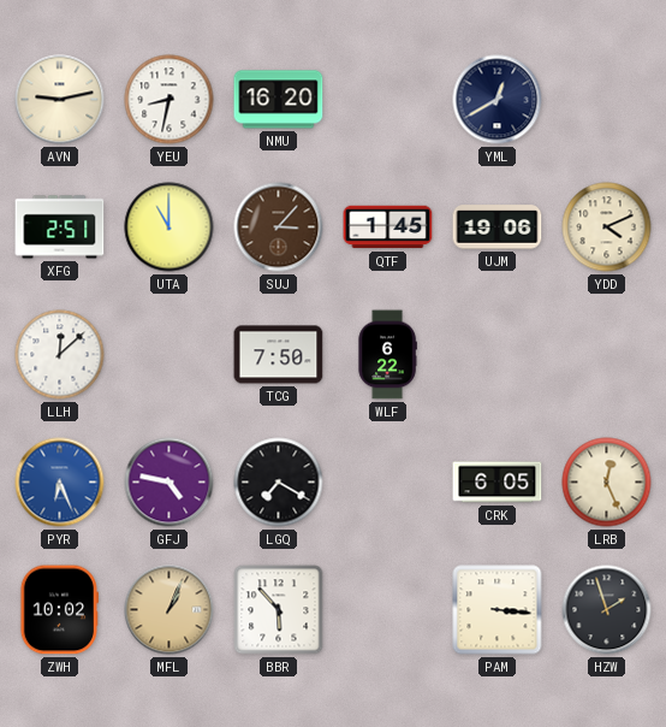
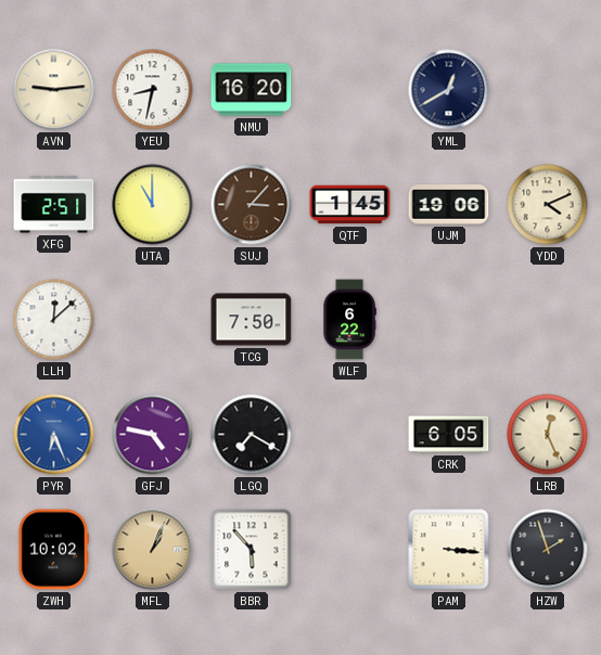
AVN: 9:13 -> 9:14 (54, 90)
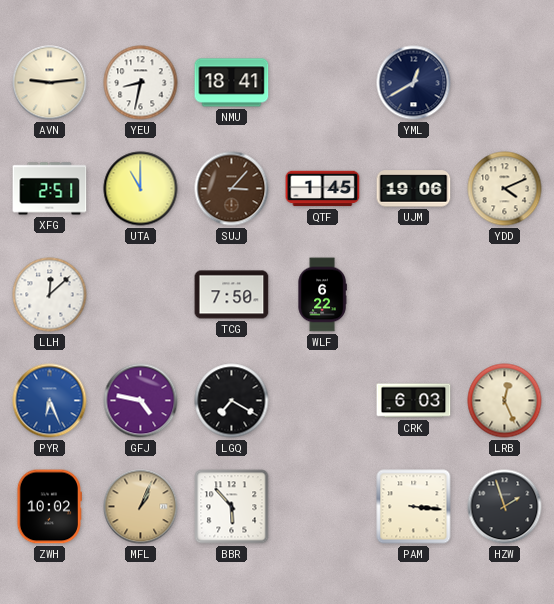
NMU: 16:20 -> 18:41 (232, 83)
CRK: 6:05 -> 6:03 (414, 401)
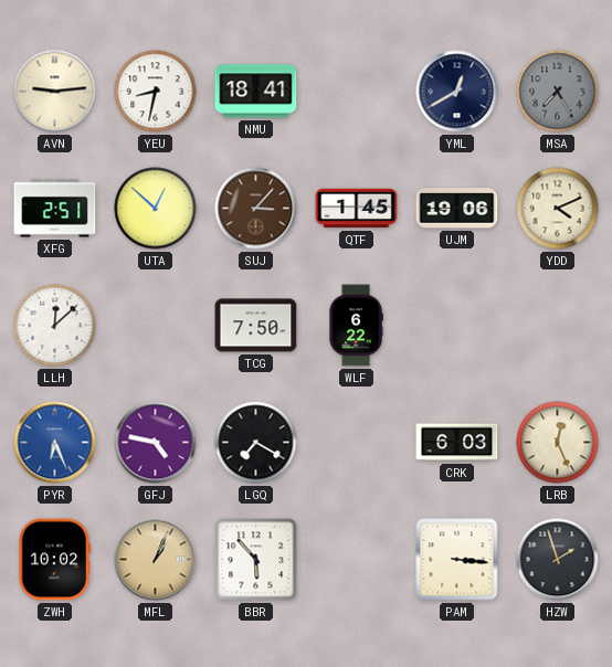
MSA: none -> 7:25 (558, 92)
UTA: 11:00 -> 12:52 (156, 209)
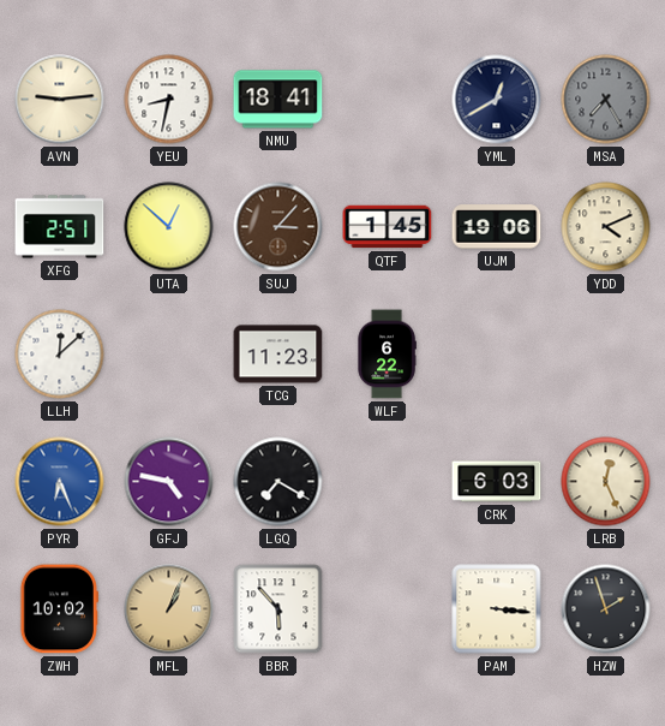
TCG: 7:50 -> 11:23 (278, 355)
